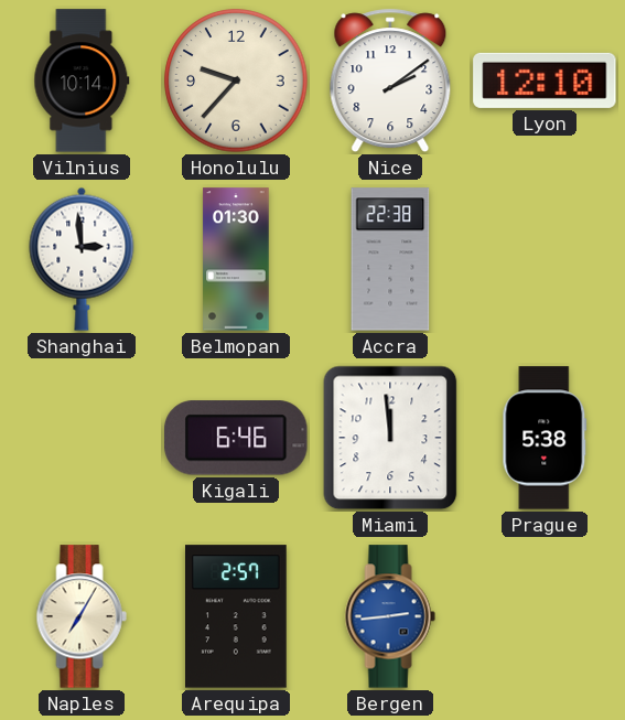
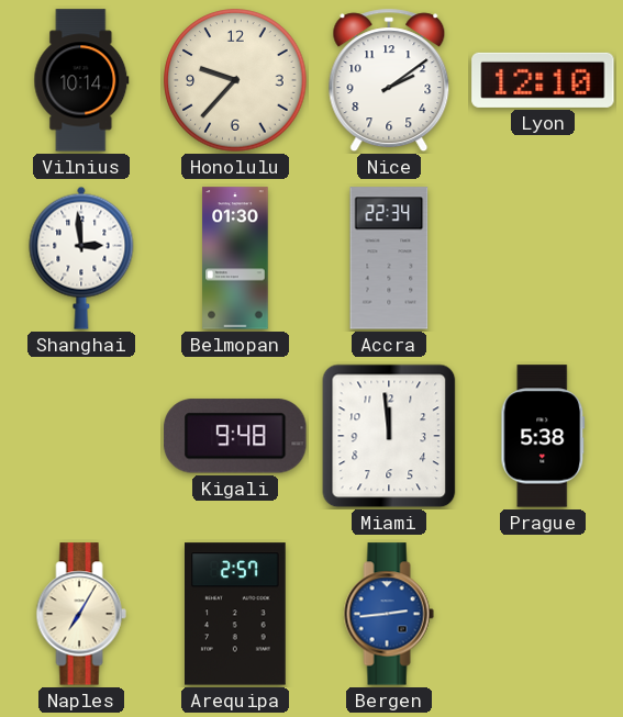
Accra: 22:38 -> 22:34 (389, 258)
Kigali: 6:46 -> 9:48 (235, 436)
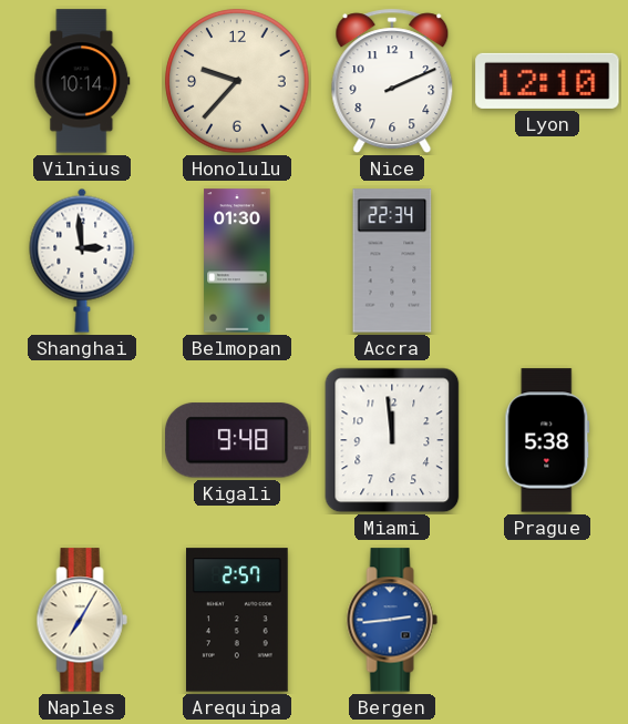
Nice: 2:09 -> 2:11 (392, 81)
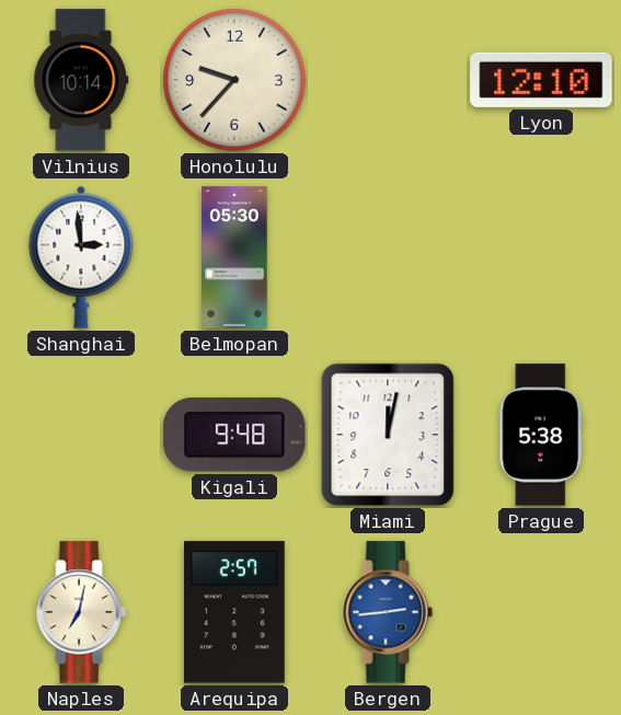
Nice: 2:11 -> none (392, 81)
Belmopan: 01:30 -> 05:30 (234, 257)
Accra: 22:34 -> none (392, 261)
Miami: 11:59 -> 12:02 (388, 435)
Naples: 7:05 -> 7:02 (81, 612)
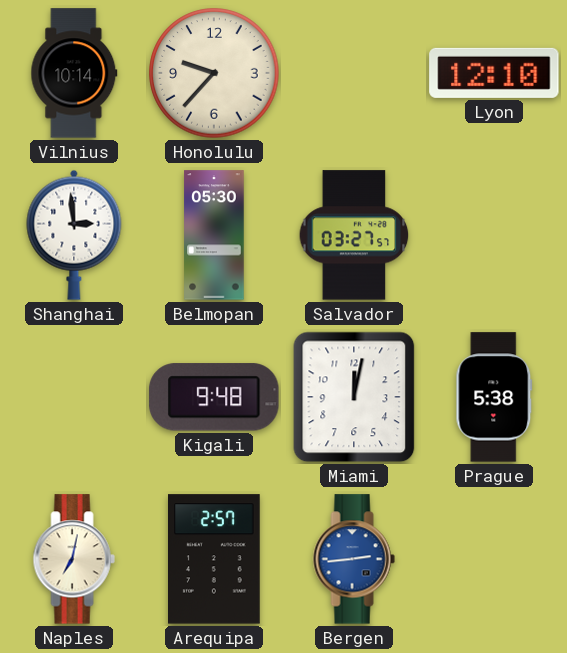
Salvador: none -> 03:27 (354, 235)
